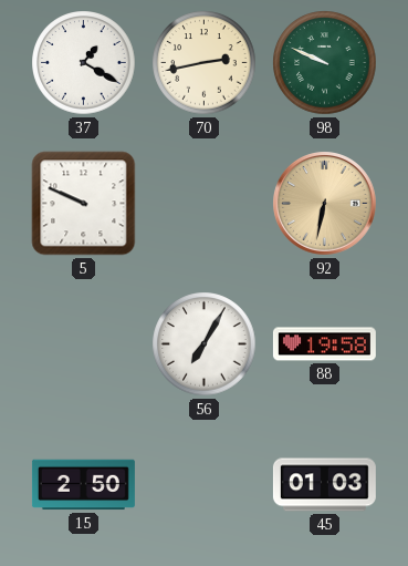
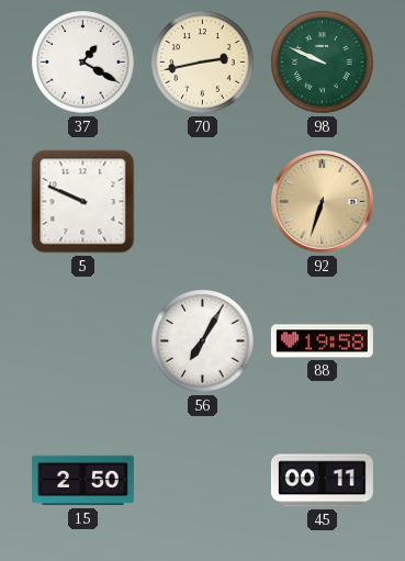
92: 6:32 -> 6:33 (323, 202)
45: 01:03 -> 00:11 (322, 481)
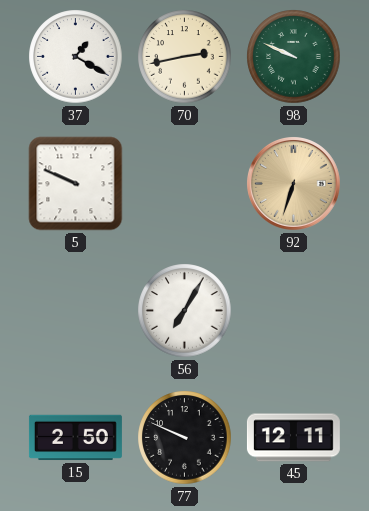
88: 19:58 -> none (322, 341)
77: none -> 9:49 (185, 438)
45: 00:11 -> 12:11 (293, 438)
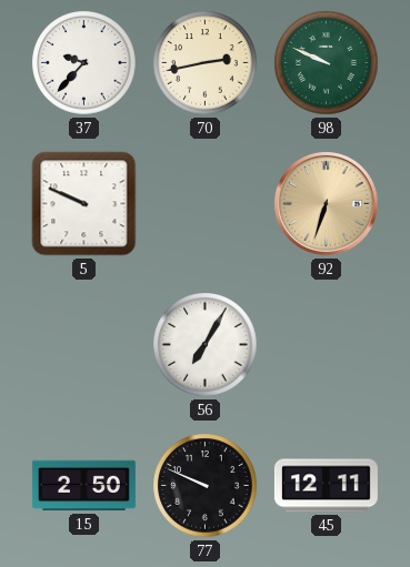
37: 1:20 -> 9:37 (84, 63)
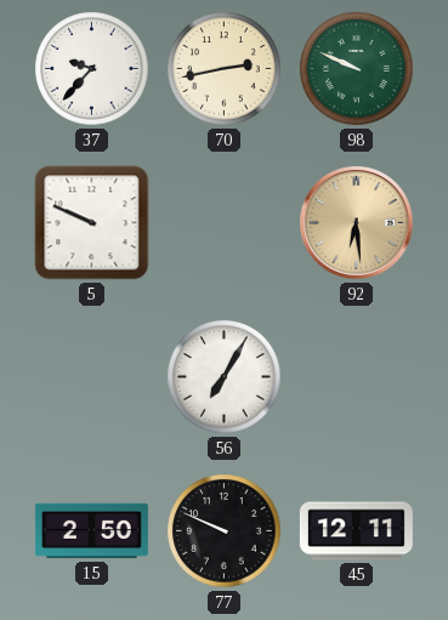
92: 6:33 -> 6:29 (357, 223)
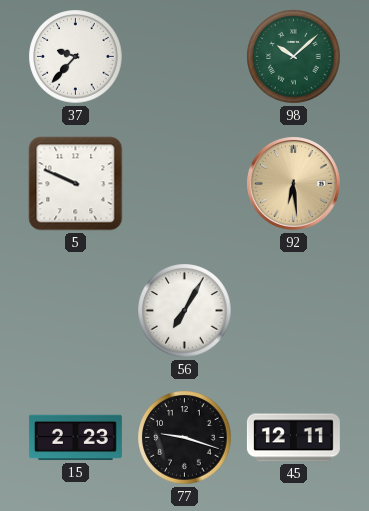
70: 2:43 -> none (225, 69)
98: 9:49 -> 10:08 (294, 57)
15: 2:50 -> 2:23 (75, 438)
77: 9:49 -> 9:18 (185, 438)
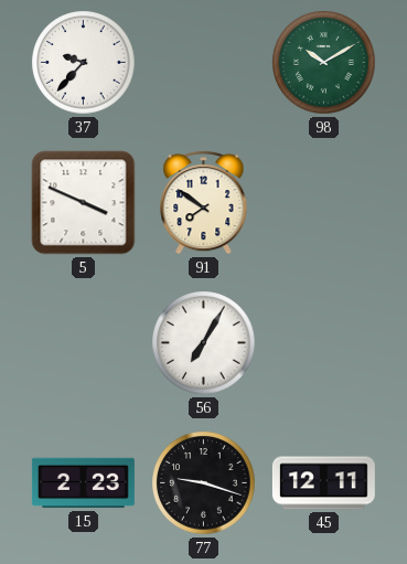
98: 10:08 -> 10:10 (324, 63)
5: 9:49 -> 3:49 (84, 203)
91: none -> 7:51 (204, 202)
92: 6:29 -> none (294, 184)
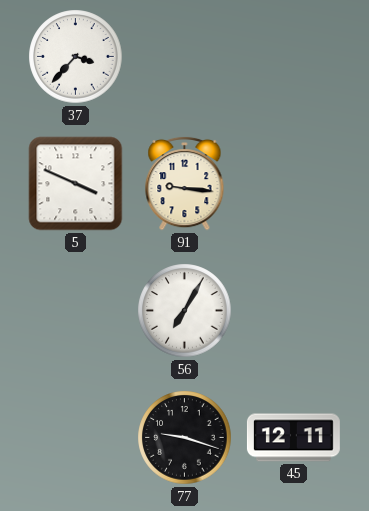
37: 9:37 -> 3:37 (76, 57)
98: 10:10 -> none (324, 63)
91: 7:51 -> 9:16 (185, 183)
15: 2:23 -> none (83, 483)
